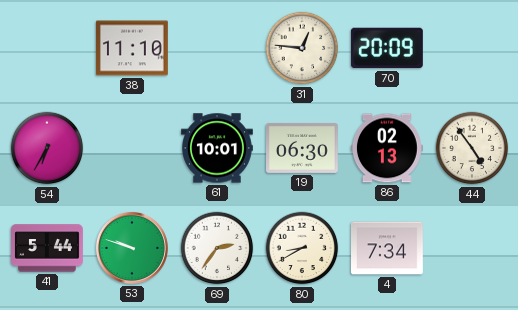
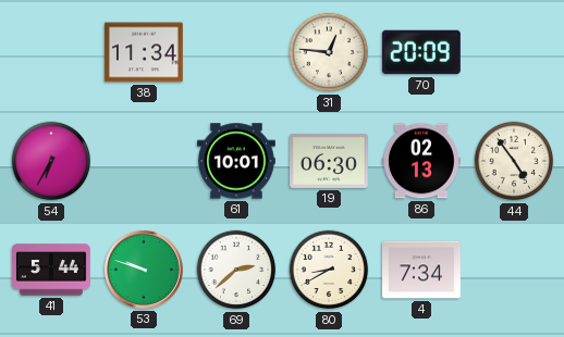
38: 11:10 -> 11:34 (144, 52)
69: 2:36 -> 2:38 (236, 270)
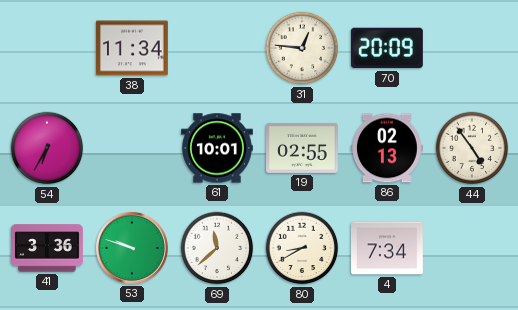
19: 06:30 -> 02:55 (303, 148)
41: 5:44 -> 3:36 (48, 248)
69: 2:38 -> 11:38 (217, 248)
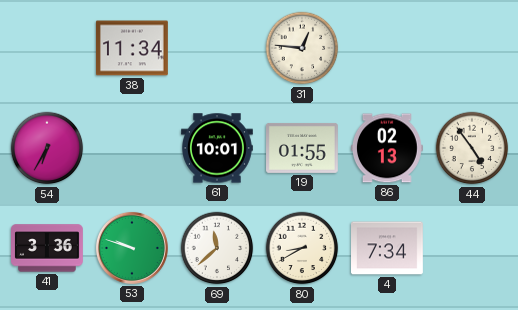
70: 20:09 -> none (387, 48)
19: 02:55 -> 01:55 (303, 148)
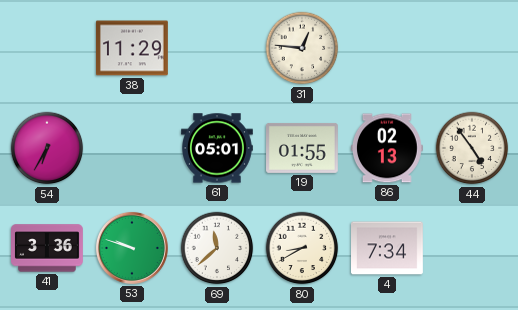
38: 11:34 -> 11:29 (132, 48)
61: 10:01 -> 05:01 (218, 148)
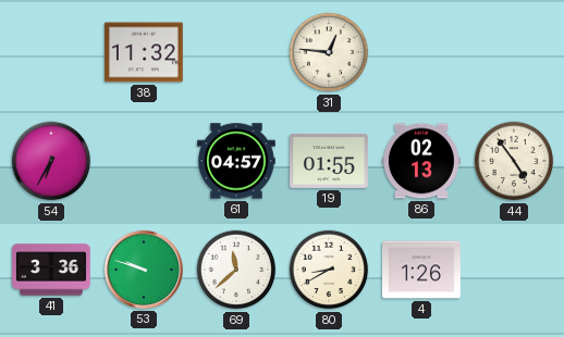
38: 11:29 -> 11:32 (144, 52)
61: 05:01 -> 04:57 (237, 161)
4: 7:34 -> 1:26 (422, 270)
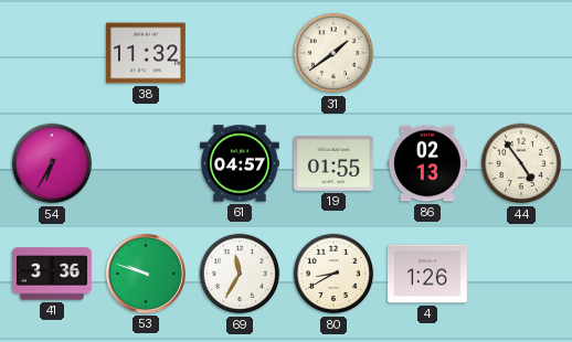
31: 12:46 -> 1:39 (333, 53)
69: 11:38 -> 11:35 (240, 274)
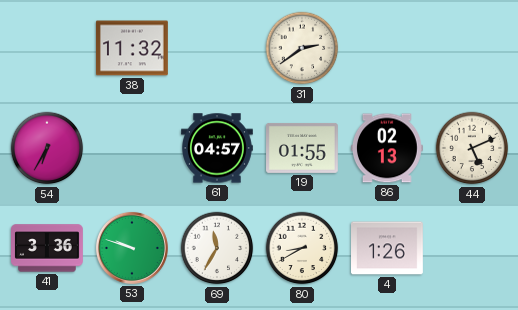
31: 1:39 -> 2:39 (302, 48)
44: 4:54 -> 5:11 (472, 148)
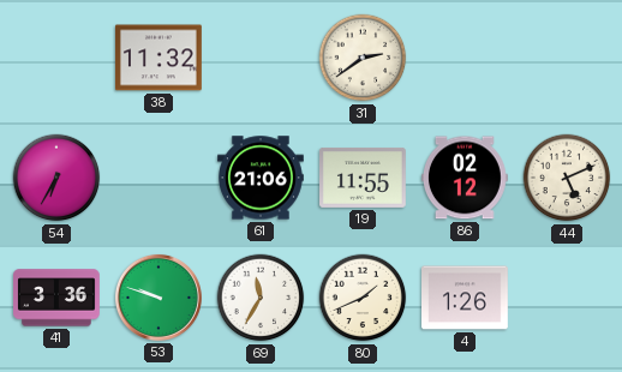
61: 04:57 -> 21:06 (262, 178)
19: 01:55 -> 11:55 (364, 178)
86: 02:13 -> 02:12 (465, 178)
80: 8:40 -> 1:41 (363, 298)
